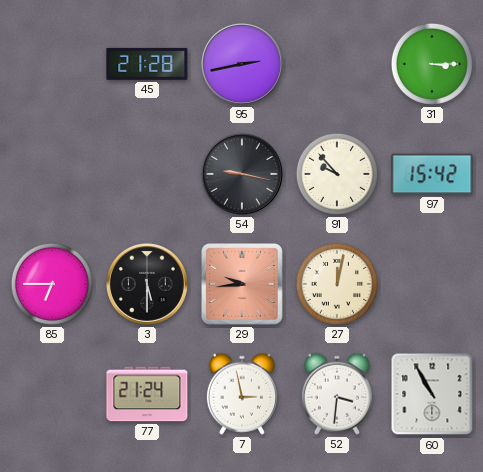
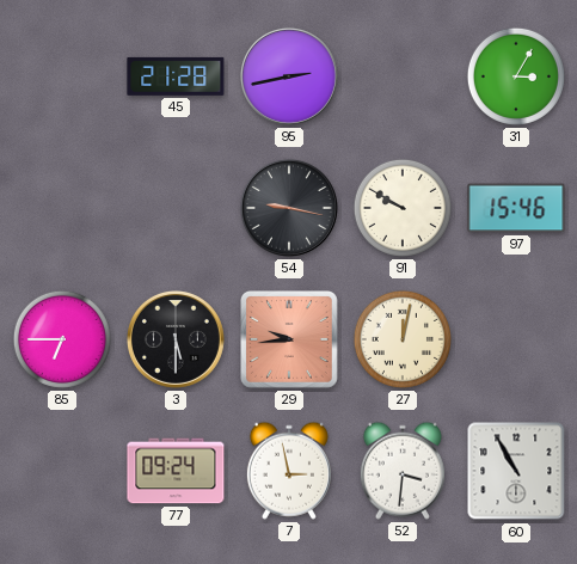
31: 3:15 -> 3:05 (516, 76)
91: 9:53 -> 9:50 (403, 208)
97: 15:42 -> 15:46 (516, 208)
77: 21:24 -> 09:24 (176, 471)
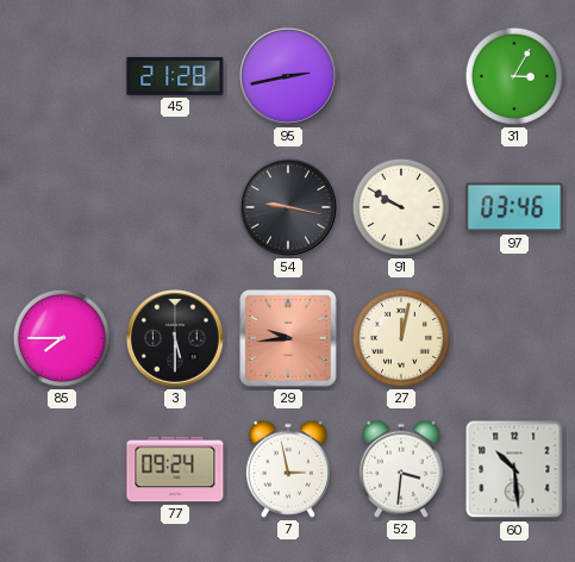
97: 15:46 -> 03:46 (514, 207)
85: 6:45 -> 7:45 (62, 338)
60: 10:55 -> 10:29 (514, 469)
